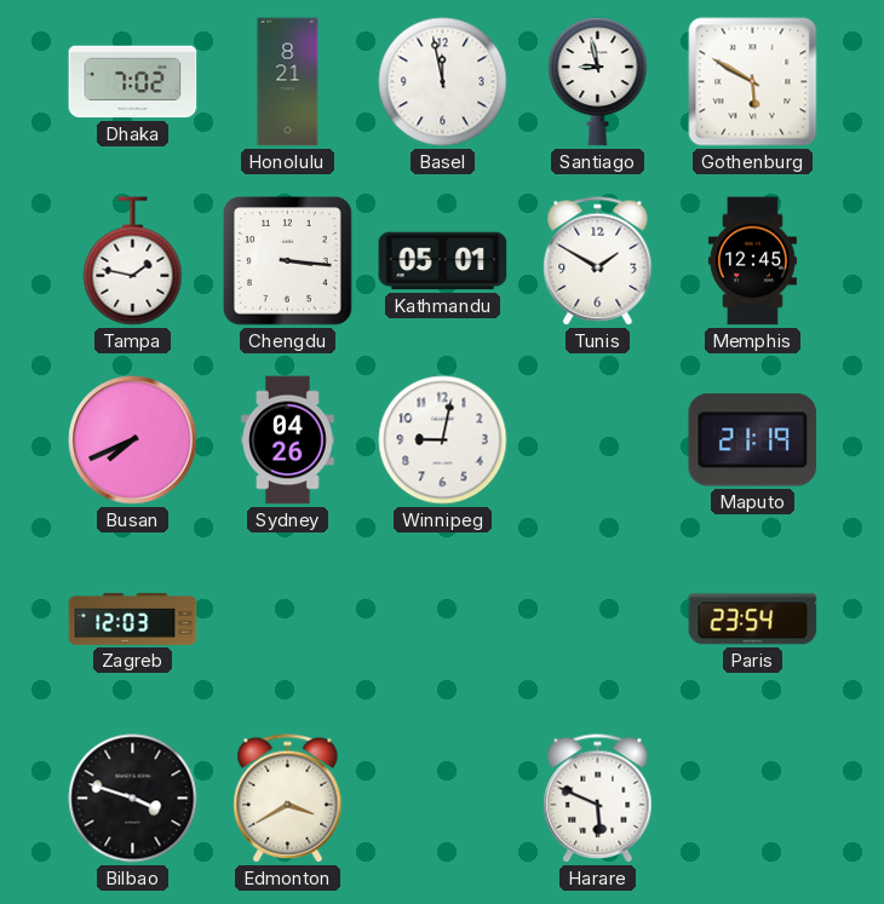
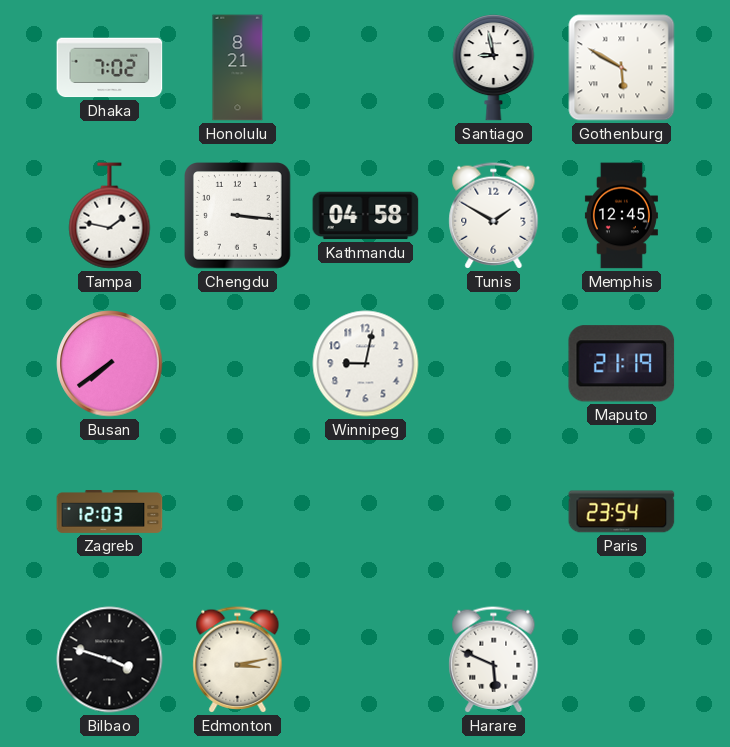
Basel: 11:58 -> none (443, 82)
Kathmandu: 05:01 -> 04:58 (366, 216)
Busan: 7:41 -> 7:39 (110, 364)
Sydney: 04:26 -> none (288, 441)
Edmonton: 3:40 -> 3:13 (238, 660)
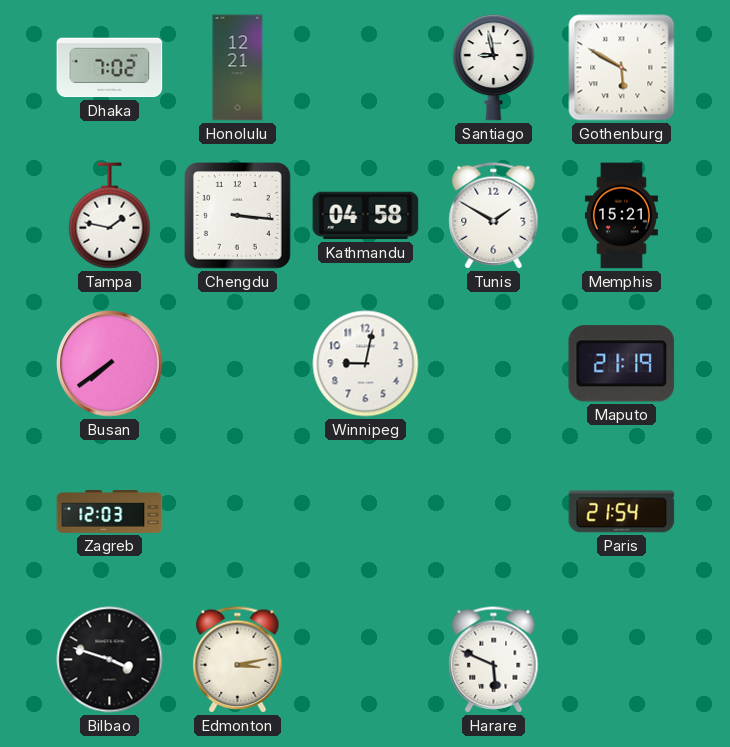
Honolulu: 8:21 -> 12:21 (238, 68)
Memphis: 12:45 -> 15:21 (621, 216)
Paris: 23:54 -> 21:54 (622, 512)
